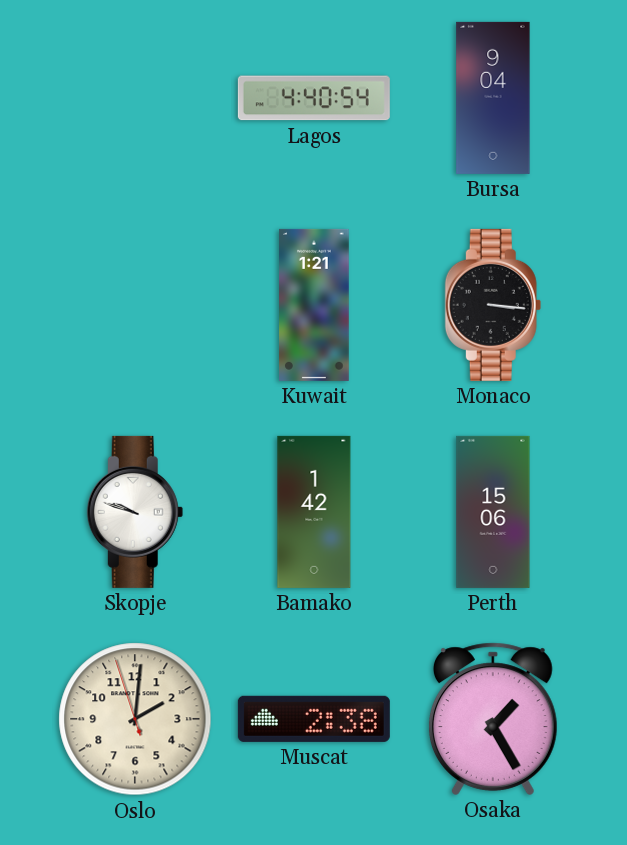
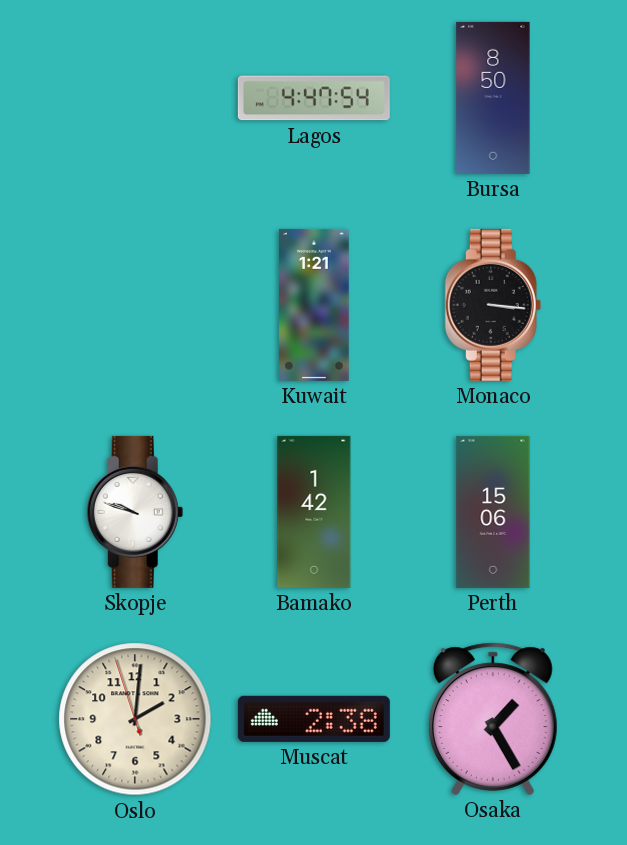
Lagos: 4:40 -> 4:47 (314, 98)
Bursa: 9:04 -> 8:50 (493, 98)
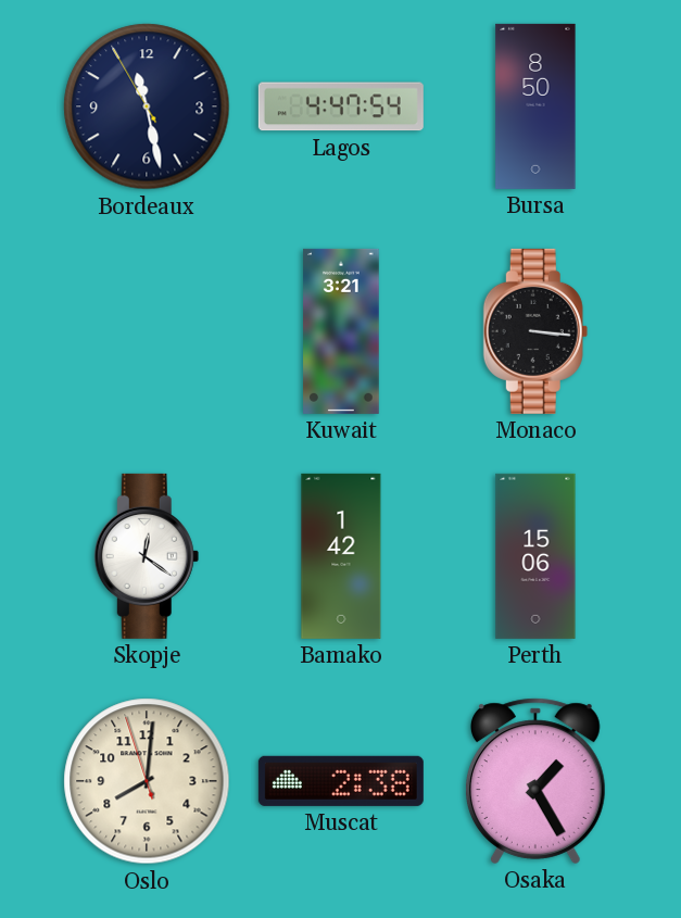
Bordeaux: none -> 11:27 (147, 106)
Kuwait: 1:21 -> 3:21 (341, 331)
Skopje: 9:48 -> 12:21 (147, 556)
Oslo: 2:00 -> 8:00 (147, 781)
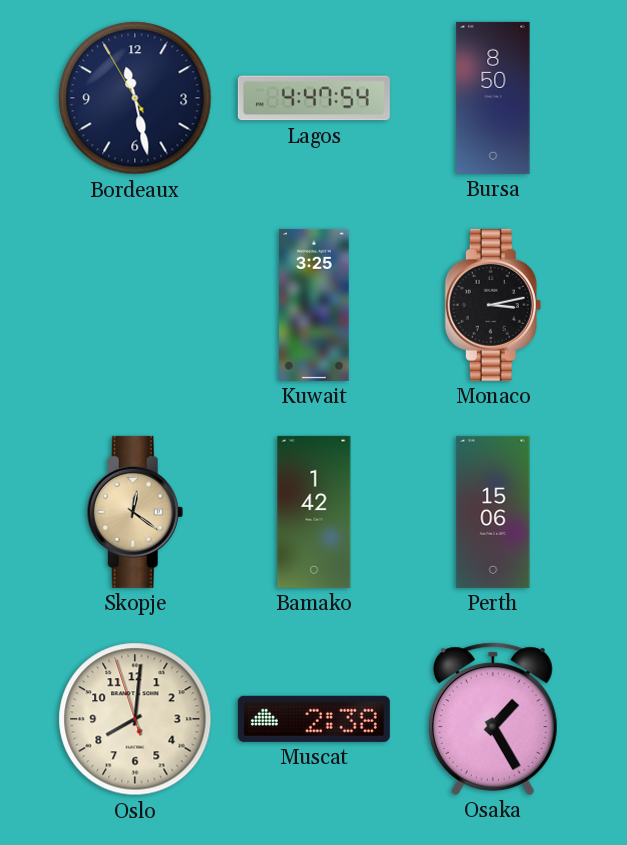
Kuwait: 3:21 -> 3:25 (314, 305)
Monaco: 3:16 -> 3:13 (493, 305)
Skopje dial: white -> champagne (135, 512)
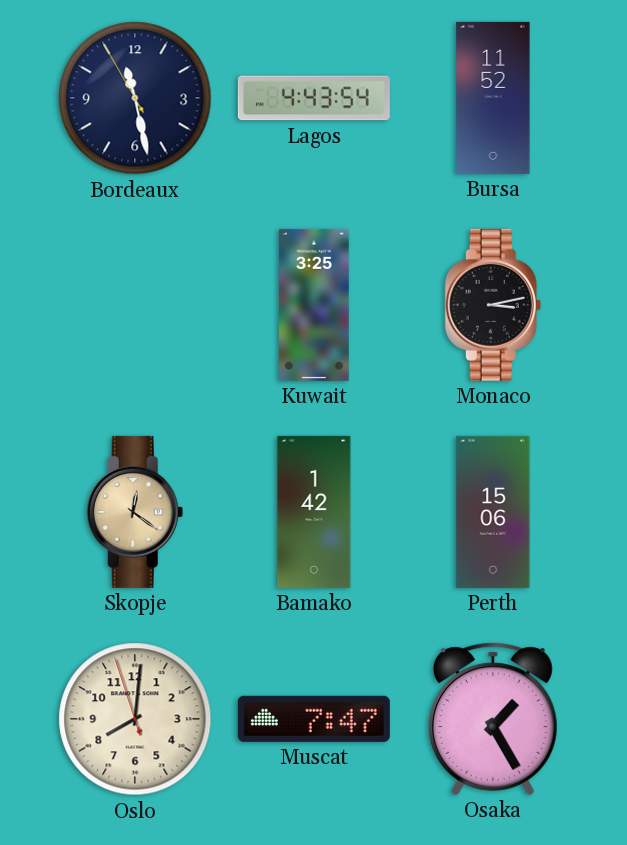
Lagos: 4:47 -> 4:43 (314, 98)
Bursa: 8:50 -> 11:52 (493, 98)
Muscat: 2:38 -> 7:47 (314, 719)
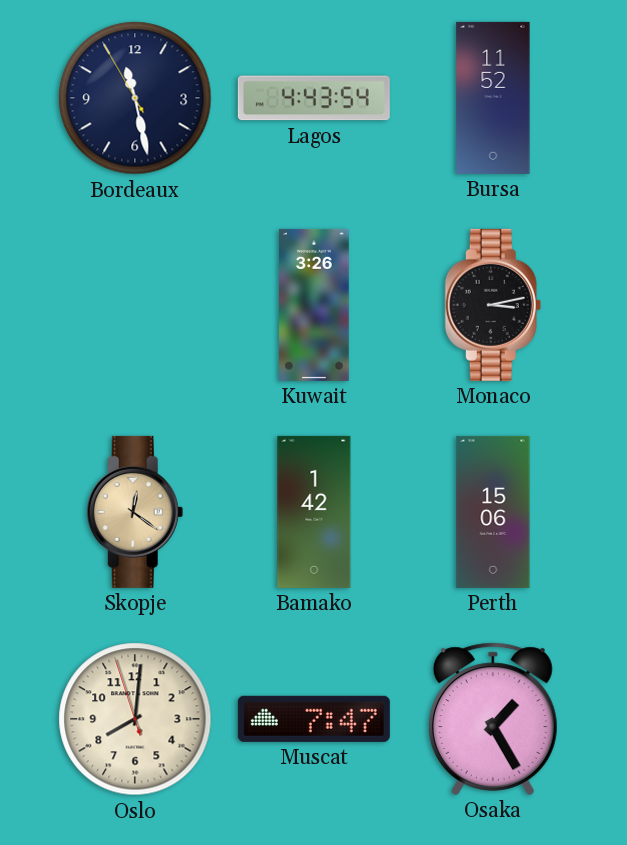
Kuwait: 3:25 -> 3:26 (314, 305)
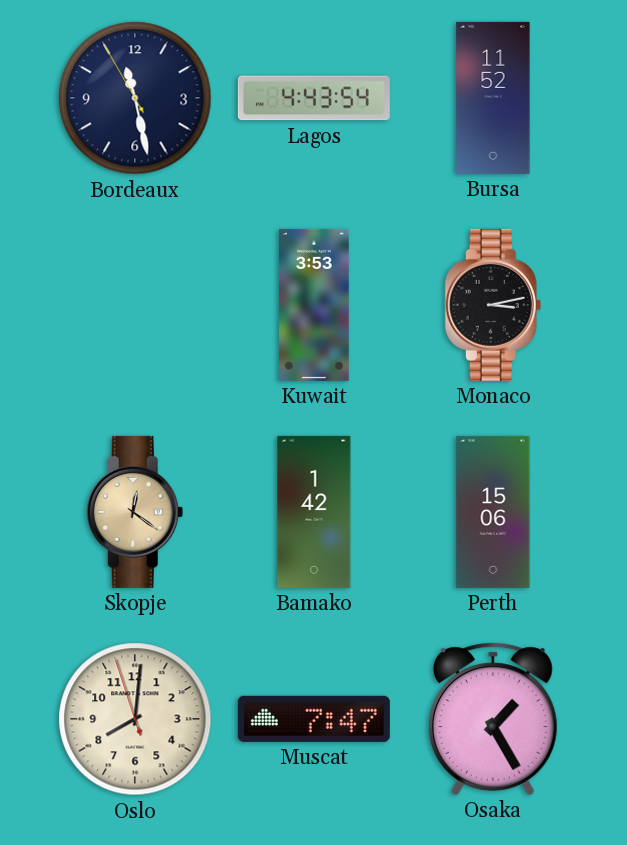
Kuwait: 3:26 -> 3:53 (314, 305)
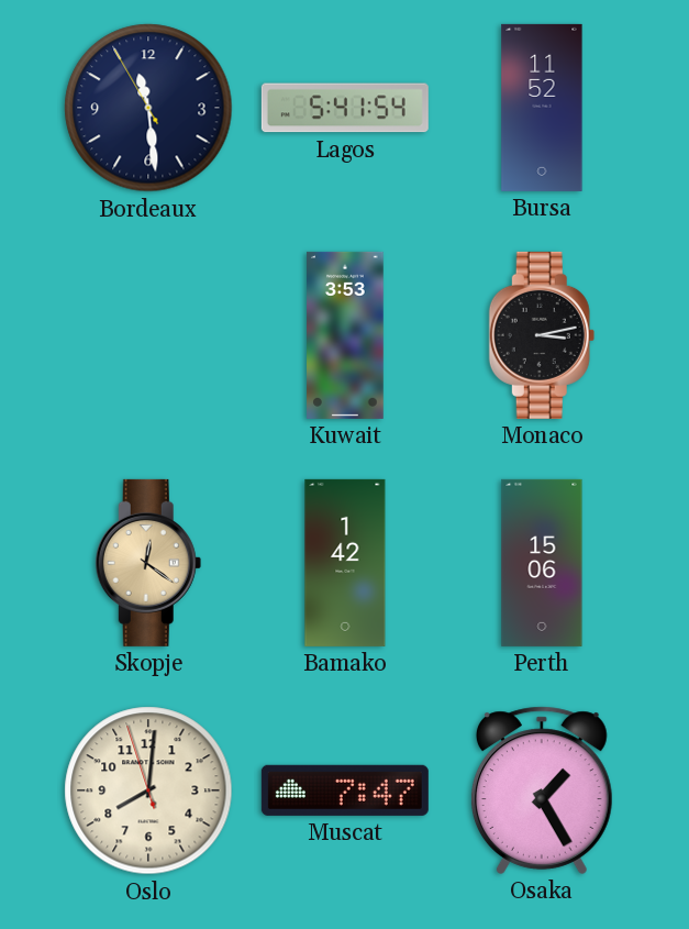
Bordeaux: 11:27 -> 11:28 (148, 108)
Lagos: 4:43 -> 5:41 (345, 108)
